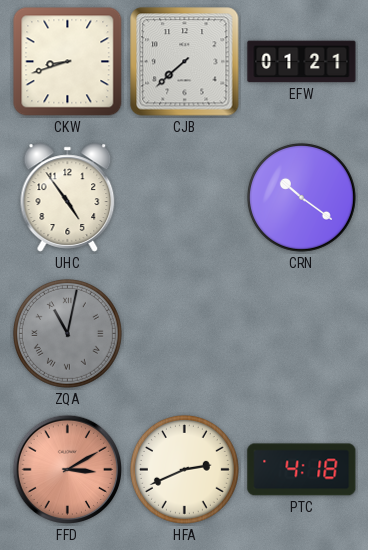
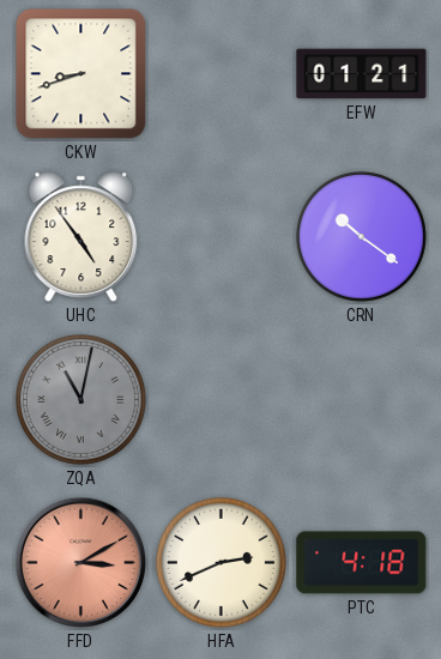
CJB: 7:38 -> none (185, 62)
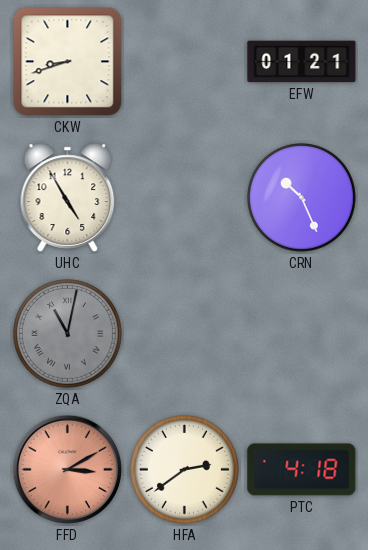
UHC: 4:54 -> 4:55 (68, 198)
CRN: 10:21 -> 10:26 (301, 197)
HFA: 2:41 -> 2:39 (184, 469)
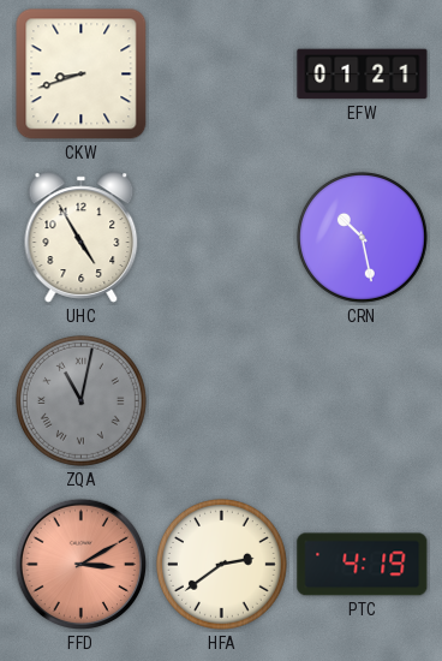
CRN: 10:26 -> 10:28 (362, 237)
PTC: 4:18 -> 4:19 (363, 565)
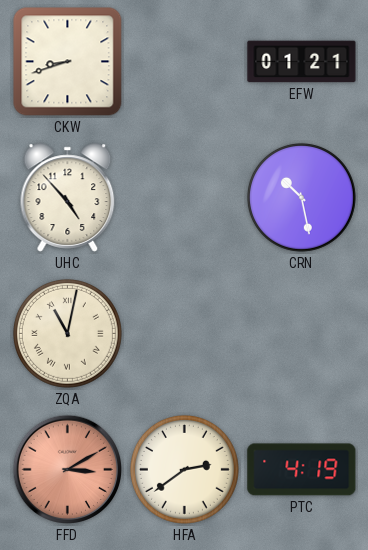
UHC: 4:55 -> 4:53 (68, 198)
ZQA dial: grey -> cream (67, 333)
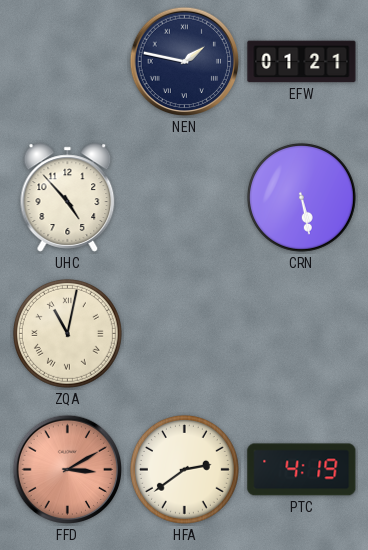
CKW: 8:42 -> none (68, 62)
NEN: none -> 1:47 (185, 62)
CRN: 10:28 -> 5:28 (301, 197)
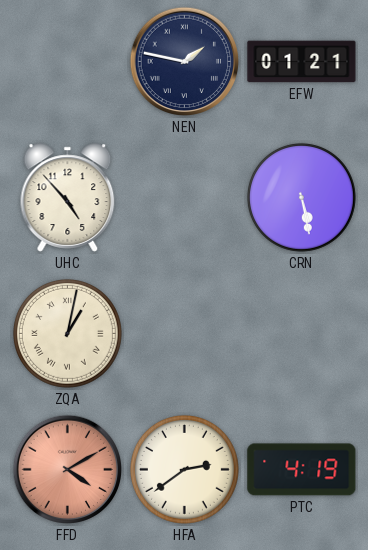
ZQA: 11:02 -> 1:02 (67, 333)
FFD: 3:10 -> 4:10 (68, 470)
